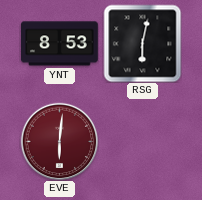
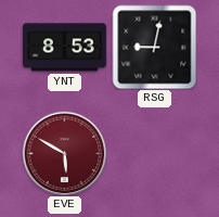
RSG: 6:02 -> 9:02 (154, 47)
EVE: 6:01 -> 5:50 (64, 153)
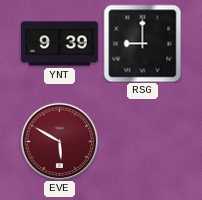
YNT: 8:53 -> 9:39 (60, 44)
RSG: 9:02 -> 9:00 (142, 43)
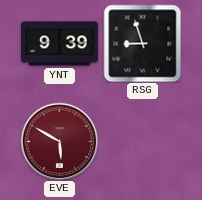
RSG: 9:00 -> 8:57 (142, 43)
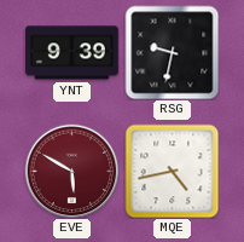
RSG: 8:57 -> 9:32 (172, 52)
MQE: none -> 4:43 (172, 171)
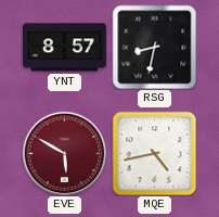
YNT: 9:39 -> 8:57 (65, 48)
RSG: 9:32 -> 8:32 (154, 47)
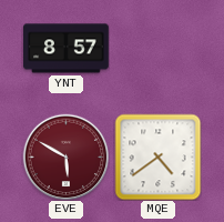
RSG: 8:32 -> none (154, 47)
MQE: 4:43 -> 4:39 (157, 157)
